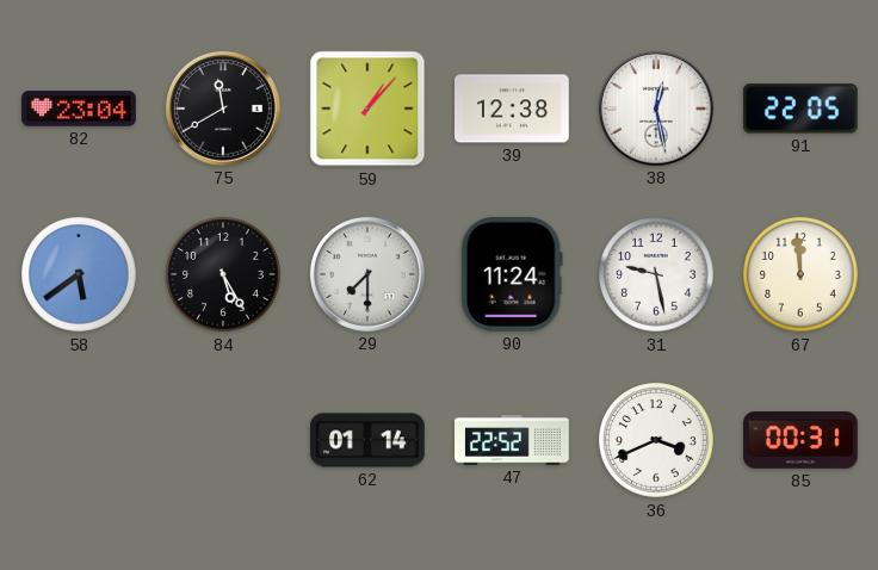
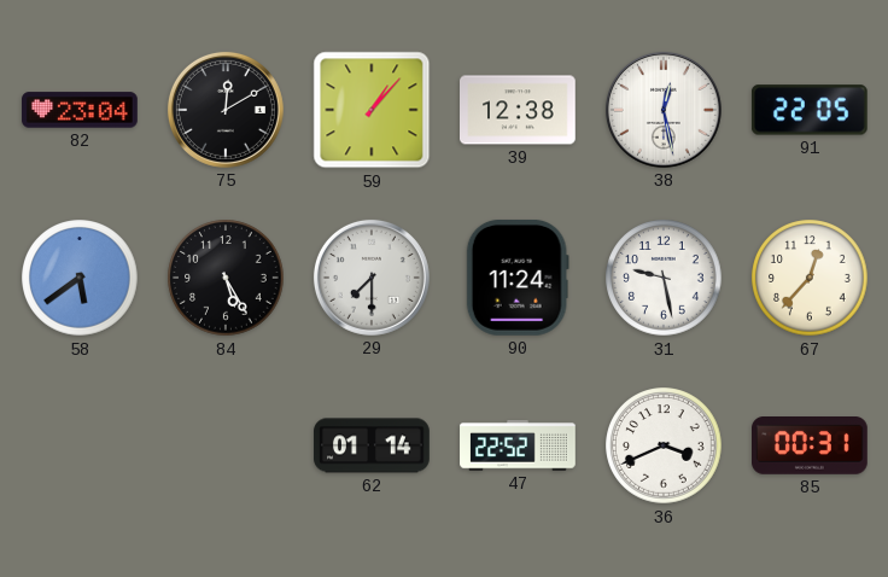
75: 11:40 -> 12:10 (226, 110)
67: 11:59 -> 12:37 (810, 278)
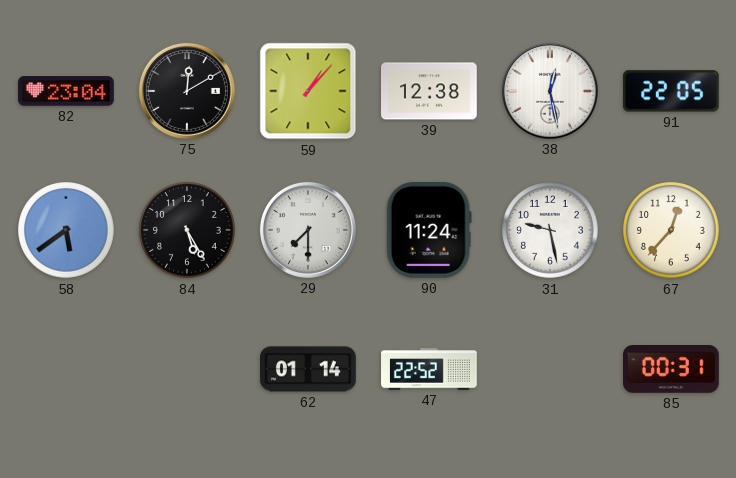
36: 3:41 -> none (664, 445)
